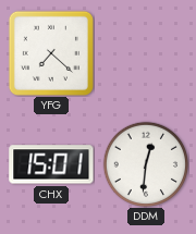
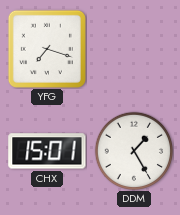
YFG: 7:22 -> 7:18 (47, 49)
DDM: 12:31 -> 1:25 (133, 150)
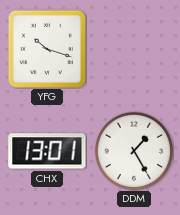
YFG: 7:18 -> 10:18 (47, 49)
CHX: 15:01 -> 13:01 (47, 151)
